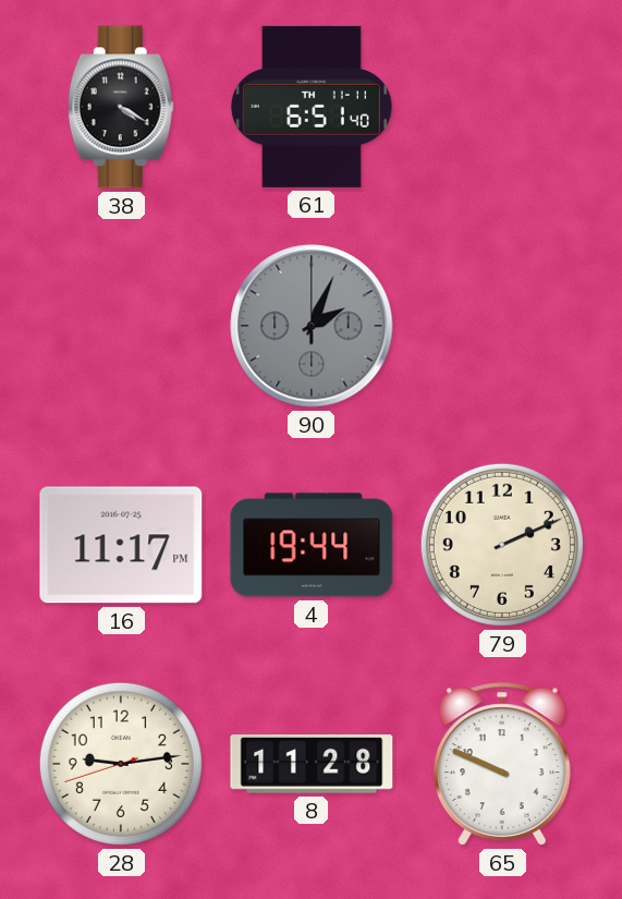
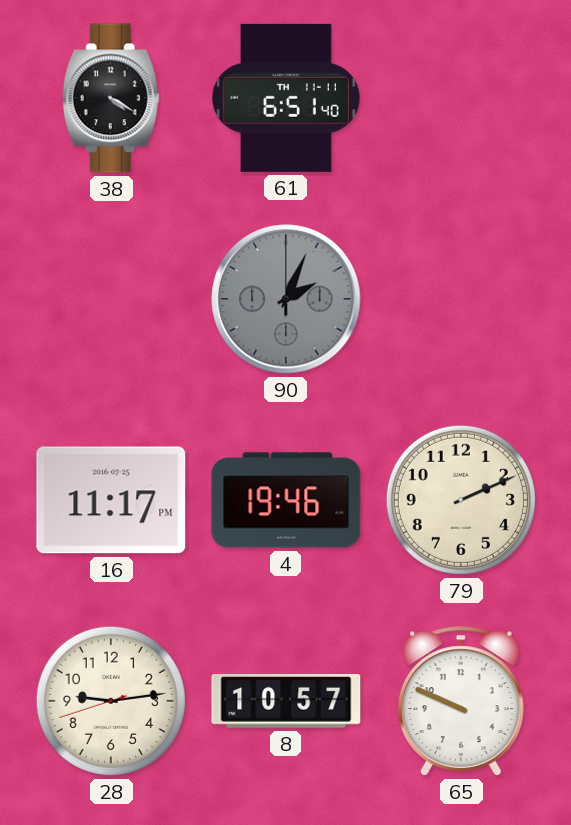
4: 19:44 -> 19:46 (286, 500)
8: 11:28 -> 10:57 (286, 702)
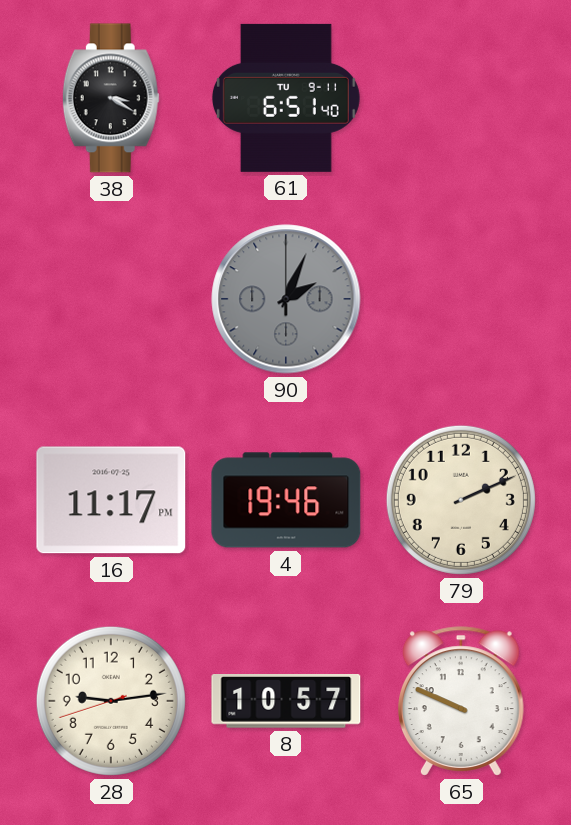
38: 4:20 -> 3:20 (111, 98)
61 date: TH 11-11 -> TU 9-11 (286, 98)
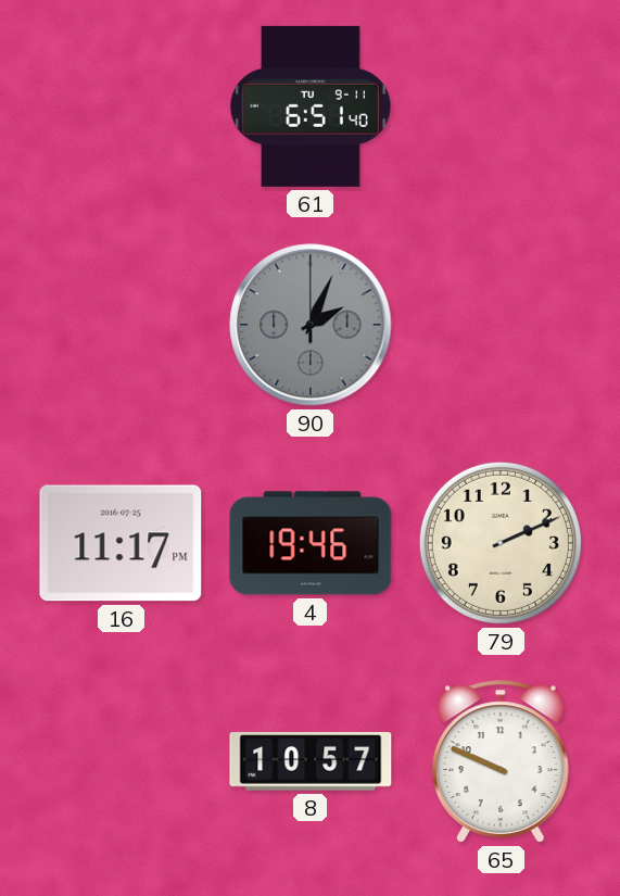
38: 3:20 -> none (111, 98)
28: 9:13 -> none (111, 701)
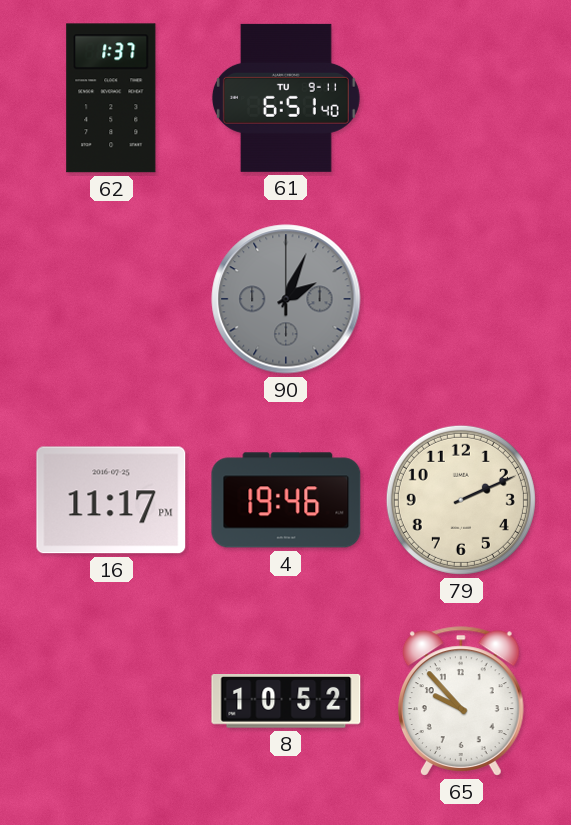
62: none -> 1:37 (111, 98)
8: 10:57 -> 10:52 (286, 702)
65: 9:49 -> 9:53 (461, 701)
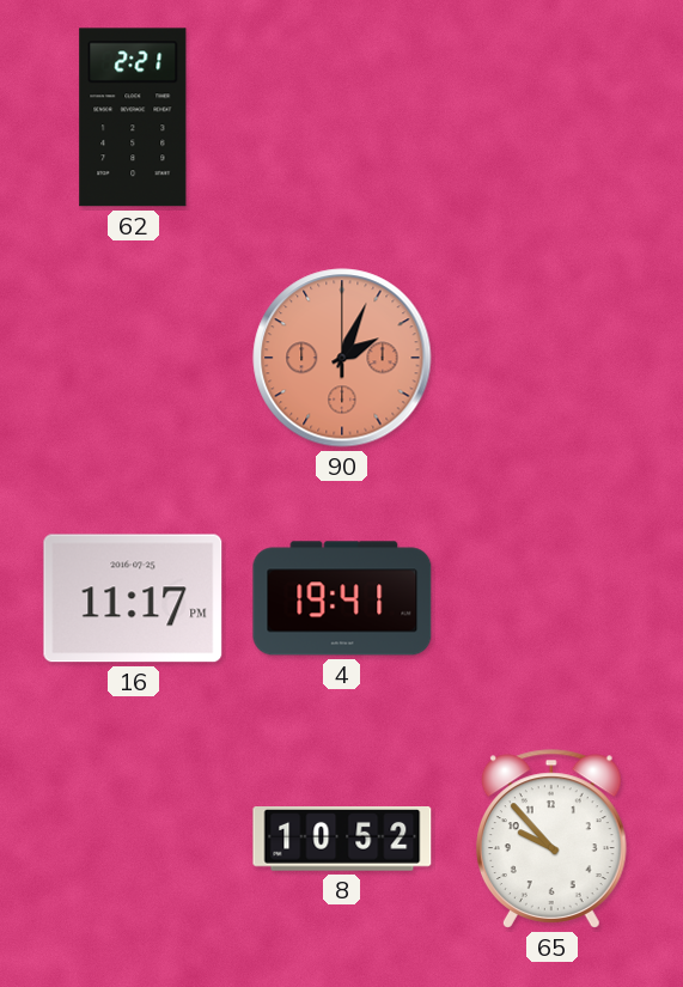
62: 1:37 -> 2:21 (133, 117)
61: 6:51 -> none (286, 98)
90 dial: grey -> salmon (342, 358)
4: 19:46 -> 19:41 (342, 598)
79: 2:11 -> none (461, 500)
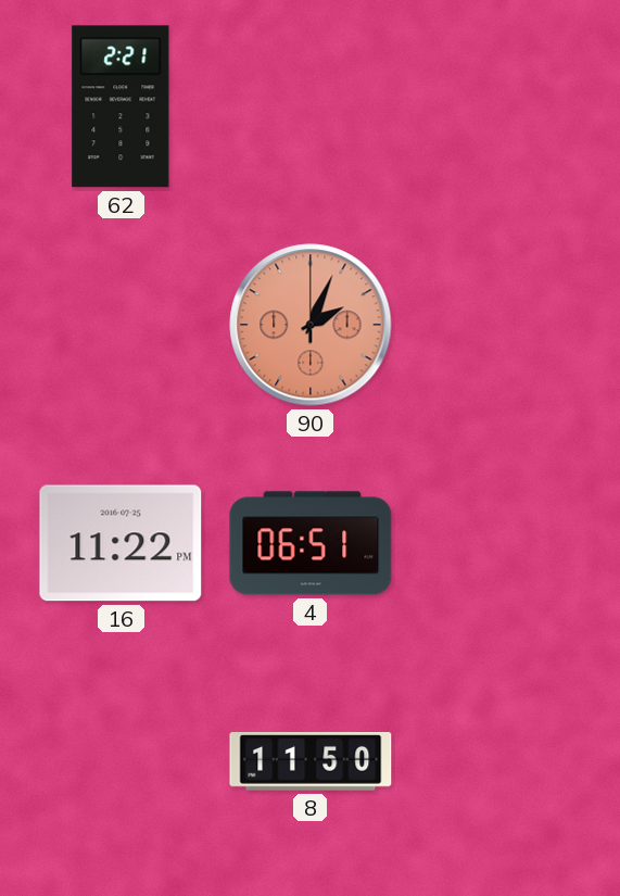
16: 11:17 -> 11:22 (121, 543)
4: 19:41 -> 06:51 (311, 543)
8: 10:52 -> 11:50 (311, 762)
65: 9:53 -> none (551, 839)
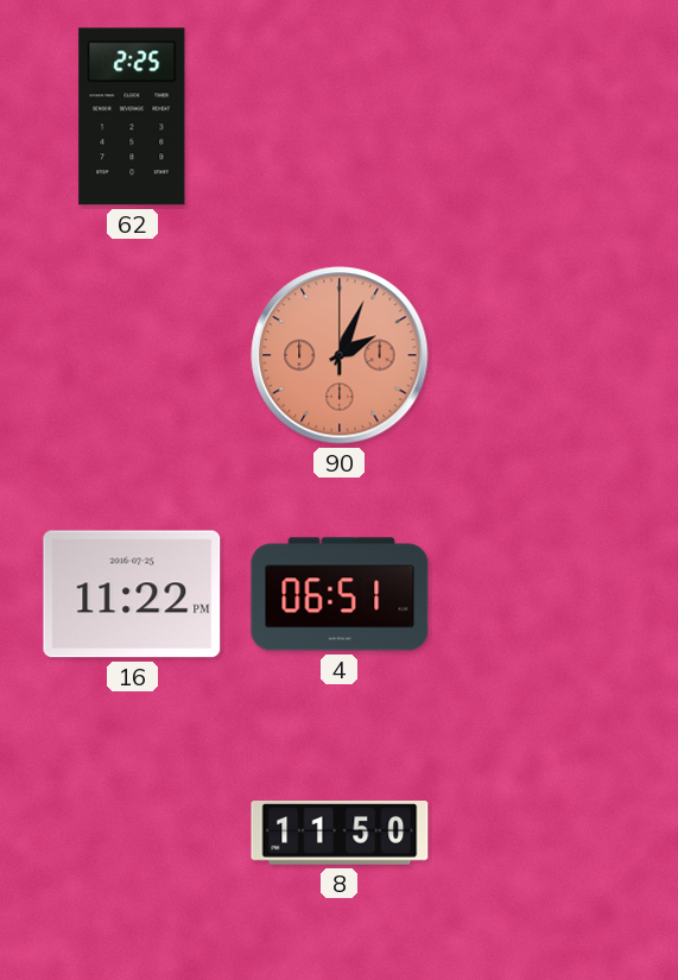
62: 2:21 -> 2:25 (132, 116)
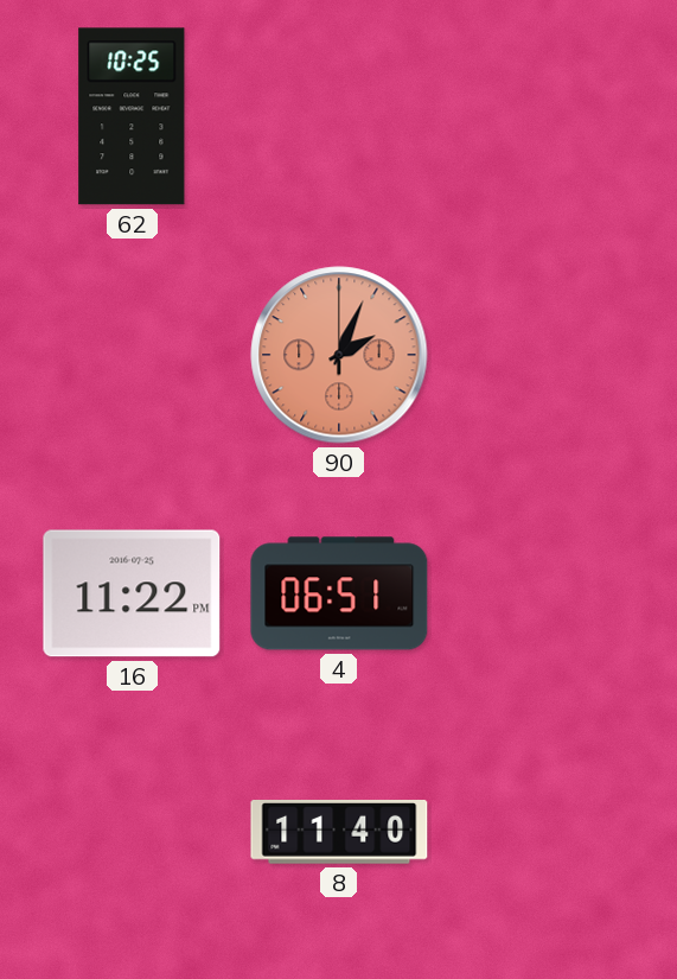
62: 2:25 -> 10:25 (132, 116)
8: 11:50 -> 11:40 (339, 833)
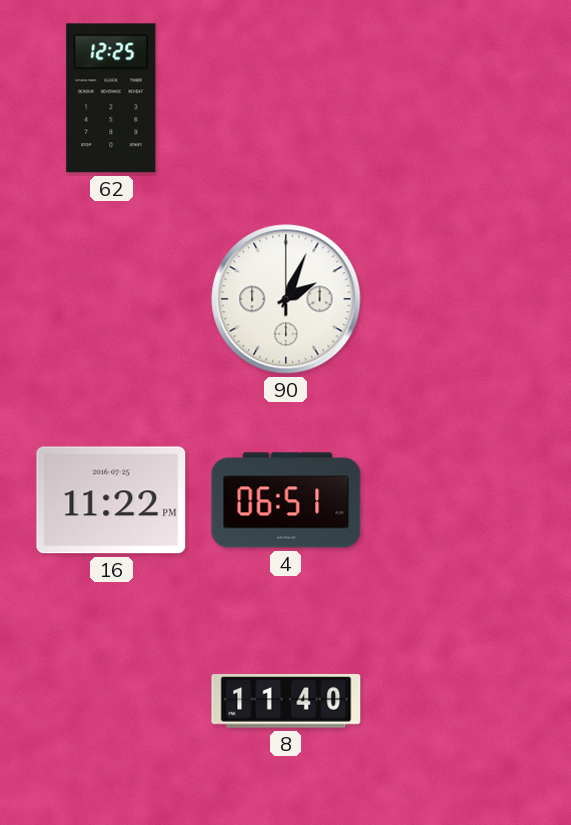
62: 10:25 -> 12:25 (111, 98)
90 dial: salmon -> white (286, 299)
